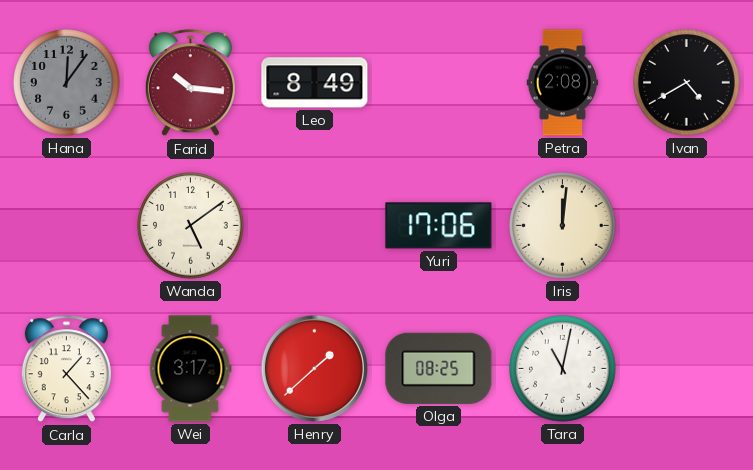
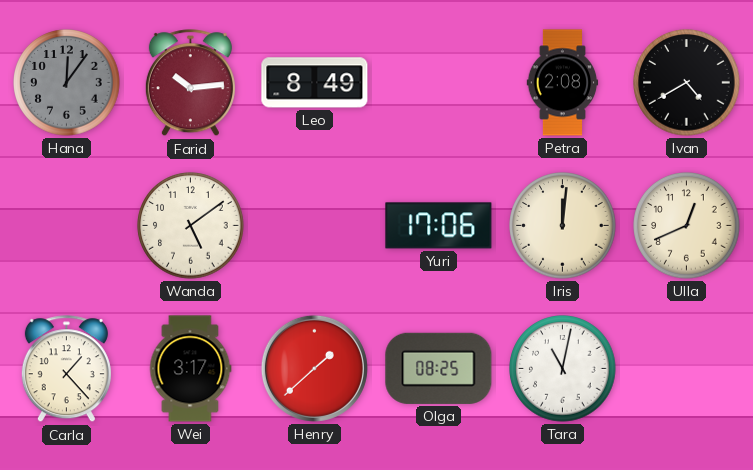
Farid: 10:16 -> 10:14 (190, 83)
Ulla: none -> 12:41 (687, 226)
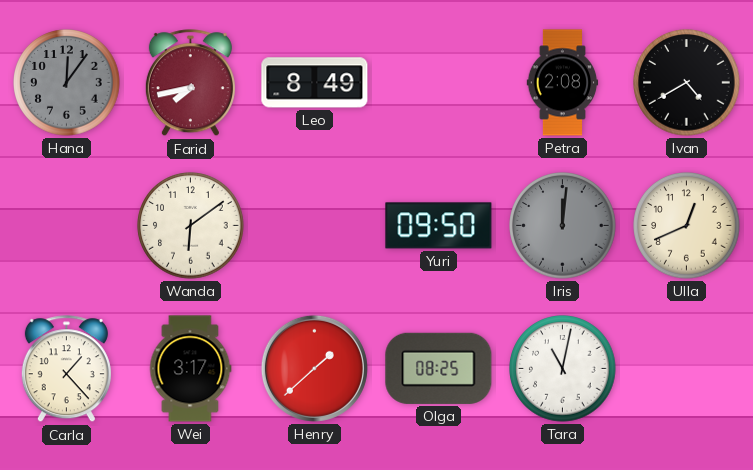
Farid: 10:14 -> 7:43 (190, 83)
Wanda: 5:09 -> 6:09 (191, 226)
Yuri: 17:06 -> 09:50 (439, 226)
Iris dial: cream -> grey (563, 226)
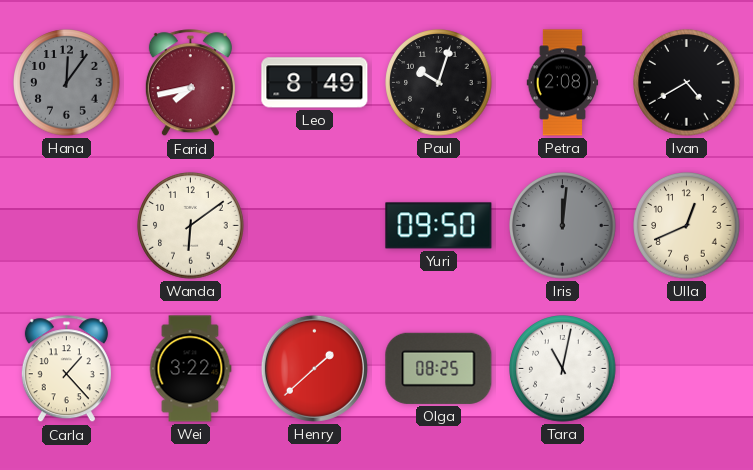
Paul: none -> 10:03 (439, 83)
Wei: 3:17 -> 3:22 (190, 369)
